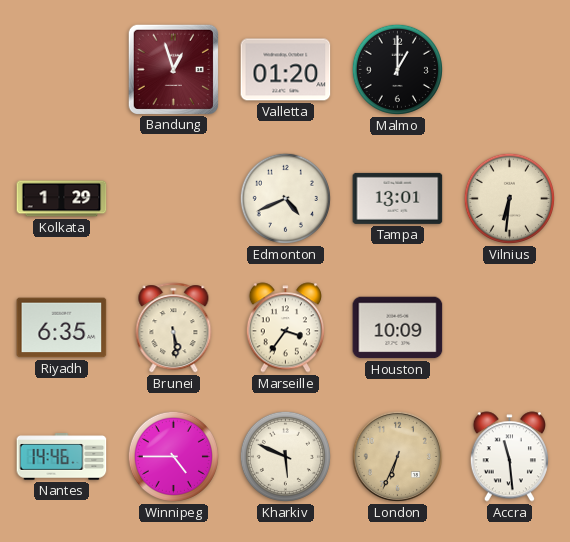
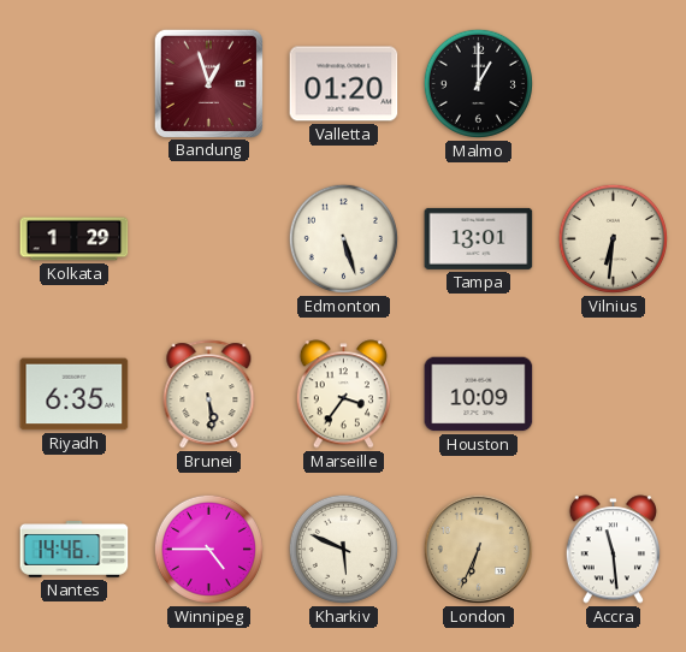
Edmonton: 4:41 -> 5:27 (343, 238)
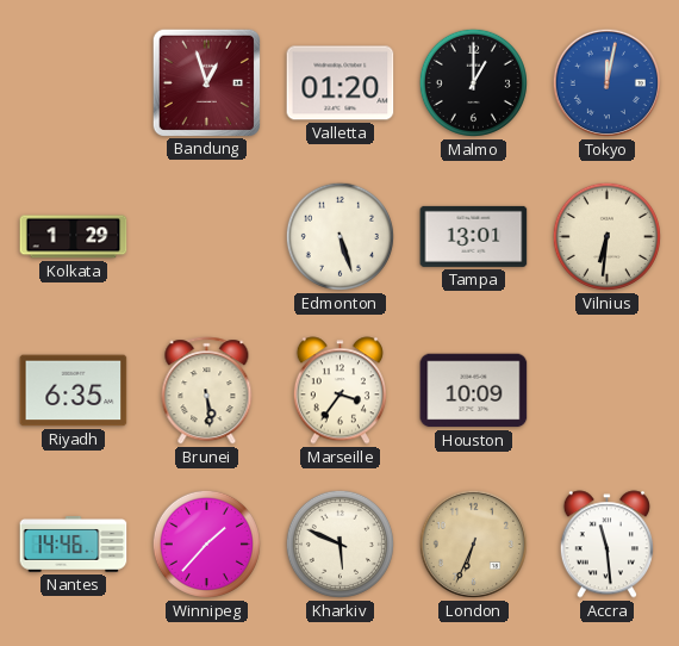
Tokyo: none -> 12:02 (606, 82)
Winnipeg: 4:45 -> 1:37 (206, 543)
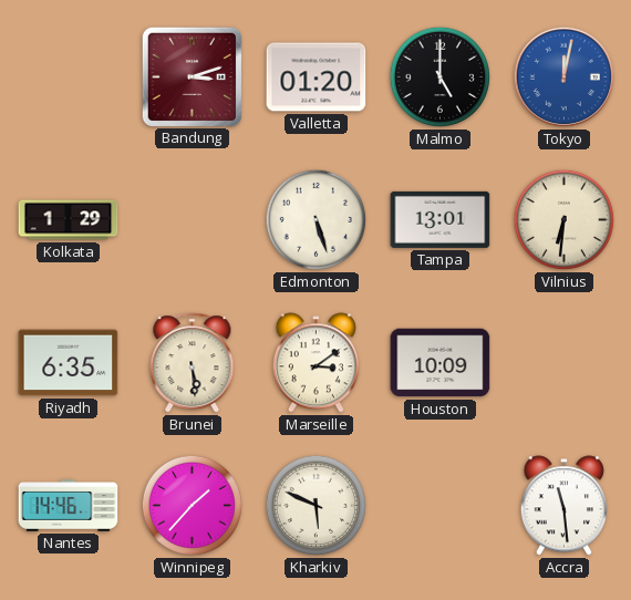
Bandung: 12:57 -> 3:12 (192, 76)
Malmo: 1:00 -> 5:00 (439, 76)
Marseille: 3:36 -> 3:09 (316, 363)
London: 6:34 -> none (473, 543)
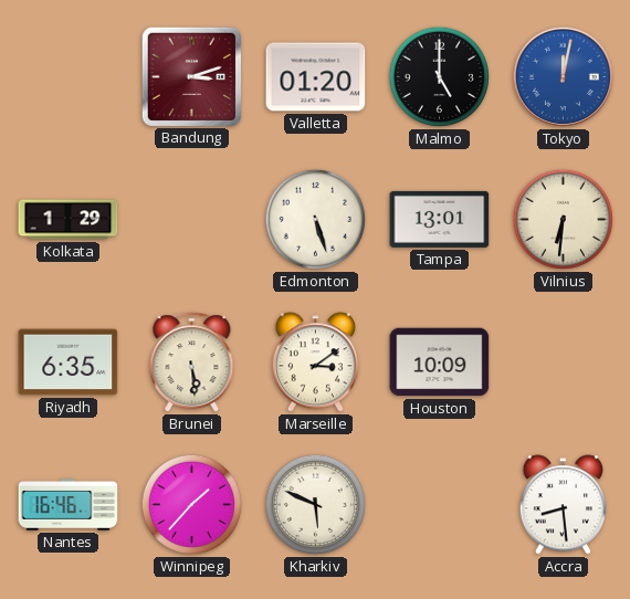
Nantes: 14:46 -> 16:46 (69, 505)
Accra: 11:29 -> 8:29 (563, 505)
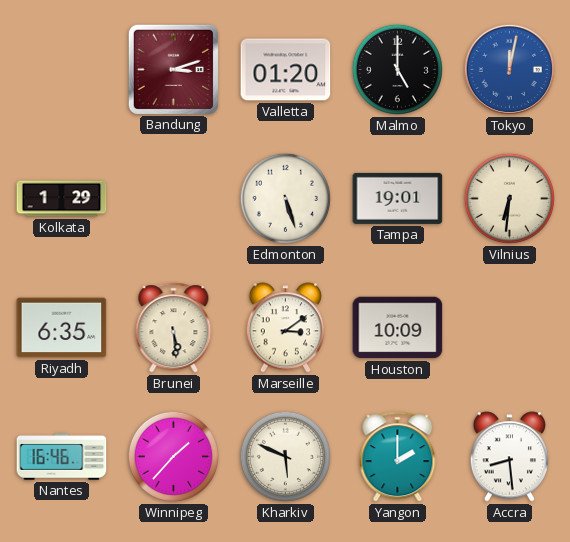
Tampa: 13:01 -> 19:01 (398, 198)
Yangon: none -> 2:00 (398, 457)
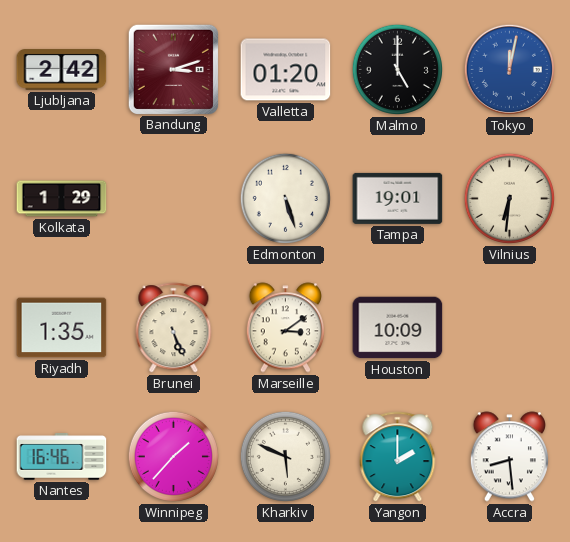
Ljubljana: none -> 2:42 (62, 70)
Riyadh: 6:35 -> 1:35 (62, 328)
Brunei: 5:29 -> 5:26 (174, 328)
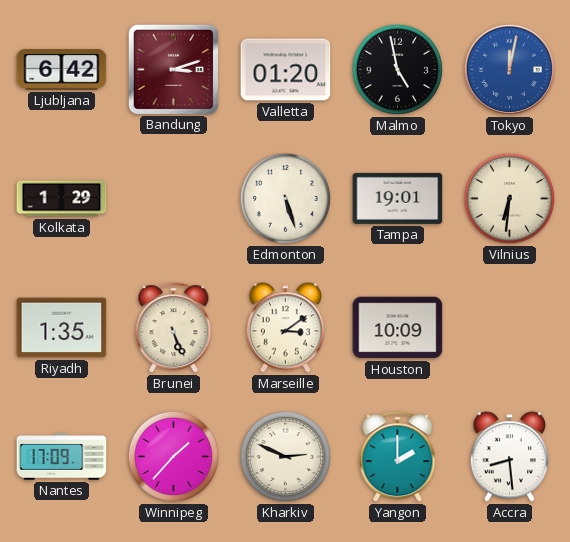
Ljubljana: 2:42 -> 6:42 (62, 70)
Malmo: 5:00 -> 4:58 (397, 69)
Nantes: 16:46 -> 17:09 (62, 457)
Kharkiv: 5:49 -> 2:49 (285, 456)
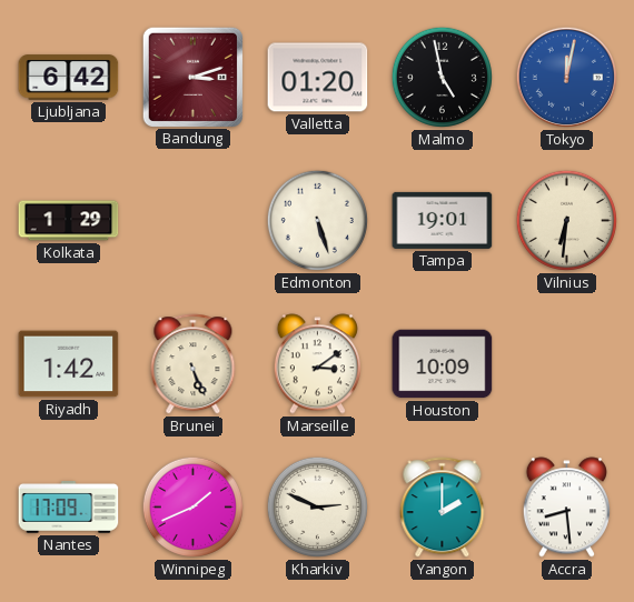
Riyadh: 1:35 -> 1:42 (69, 364)
Winnipeg: 1:37 -> 1:41 (192, 506)
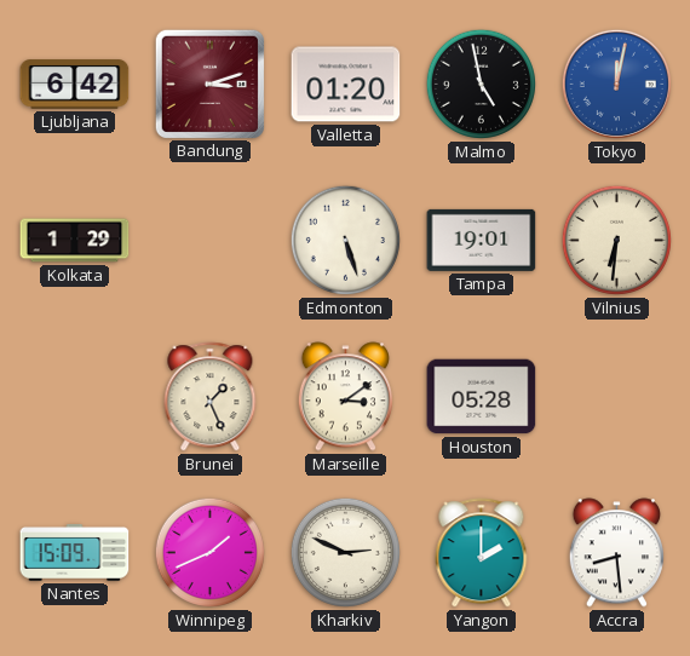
Riyadh: 1:42 -> none (69, 364)
Brunei: 5:26 -> 1:26 (211, 397)
Houston: 10:09 -> 05:28 (482, 397)
Nantes: 17:09 -> 15:09 (75, 553)
